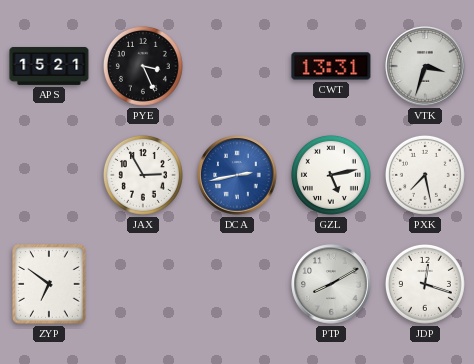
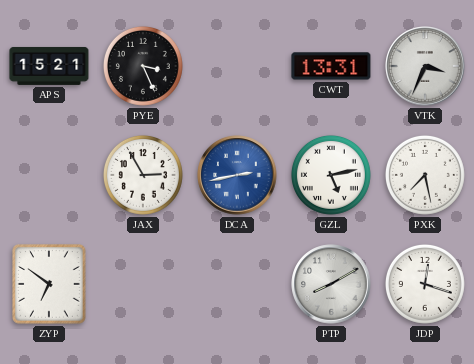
VTK: 3:33 -> 3:34 (425, 66)
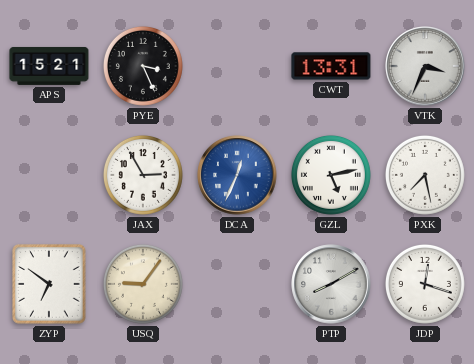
DCA: 2:43 -> 12:34 (237, 175)
USQ: none -> 9:06 (143, 284)
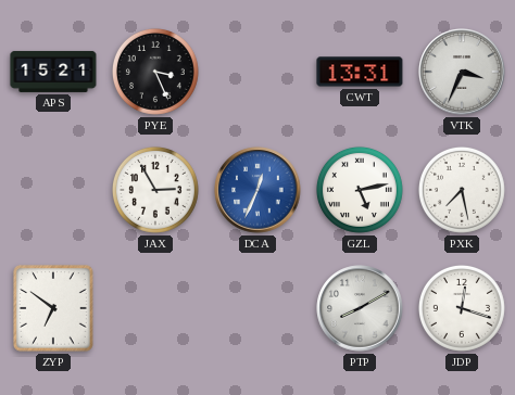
USQ: 9:06 -> none (143, 284)
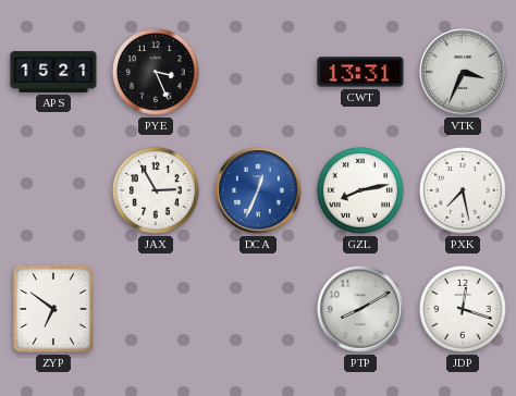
GZL: 5:13 -> 8:13 (360, 190)
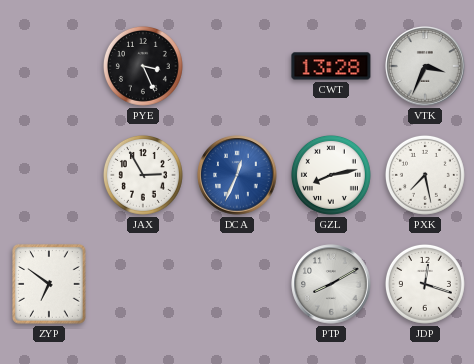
APS: 15:21 -> none (53, 72)
CWT: 13:31 -> 13:28 (331, 66)
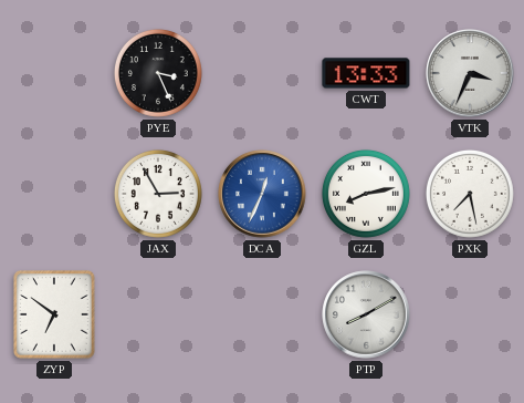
CWT: 13:28 -> 13:33 (366, 73)
JDP: 12:18 -> none (425, 284)
